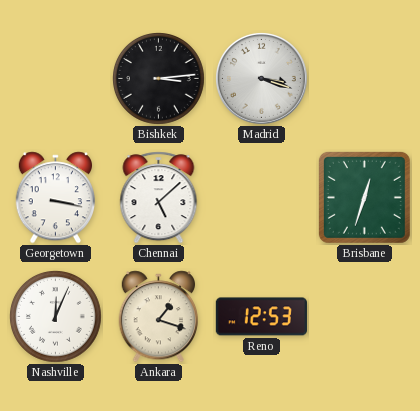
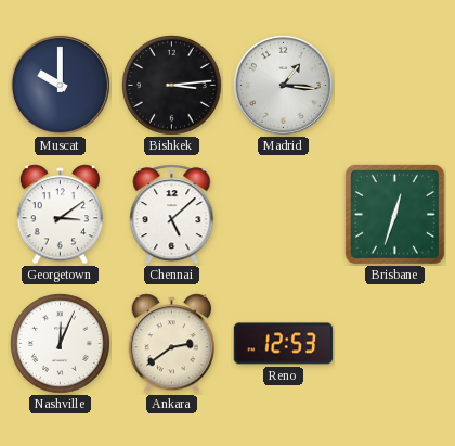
Muscat: none -> 10:00 (60, 85)
Madrid: 3:18 -> 1:16 (283, 85)
Georgetown: 3:17 -> 3:09 (60, 215)
Ankara: 1:18 -> 2:39 (171, 344)
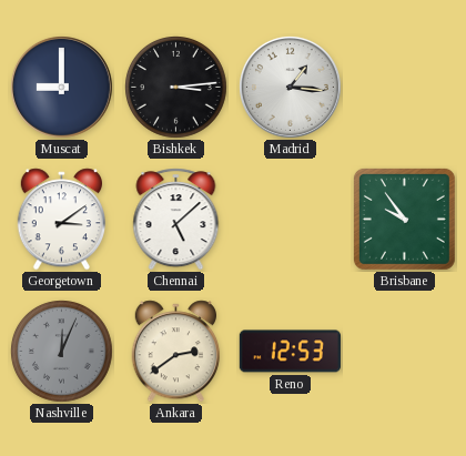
Muscat: 10:00 -> 9:00 (61, 87)
Brisbane: 12:33 -> 9:54 (404, 219)
Nashville dial: white -> grey (62, 352)
